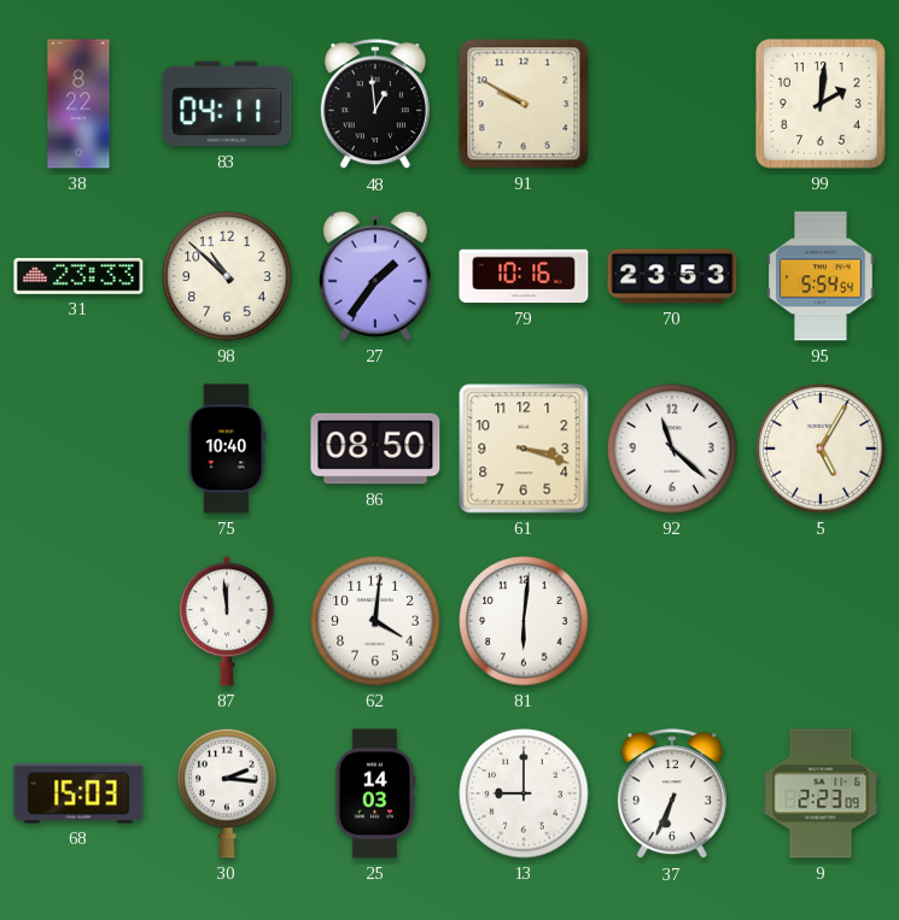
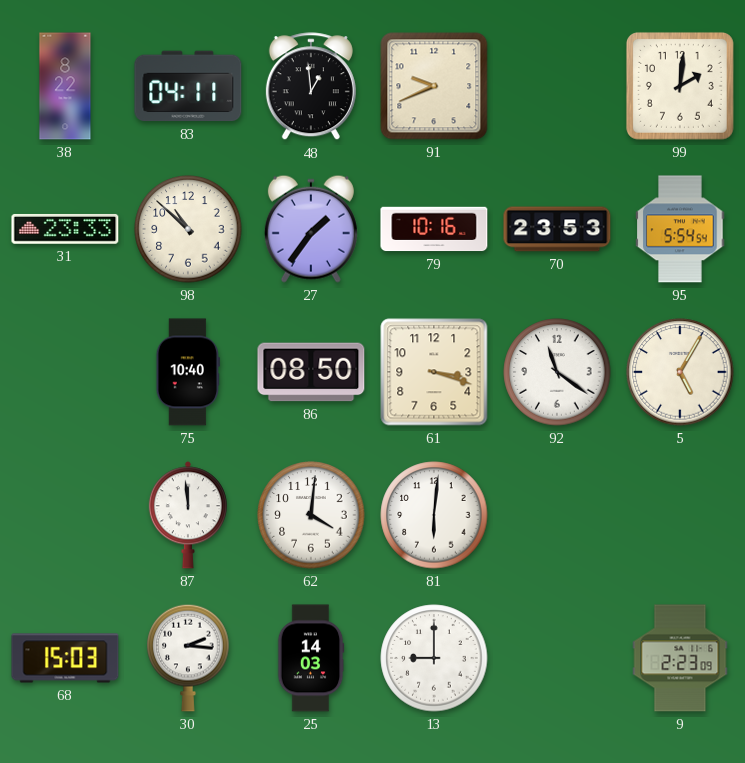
91: 9:50 -> 9:41 (434, 86)
92: 11:22 -> 11:21 (557, 372)
37: 6:34 -> none (672, 795)
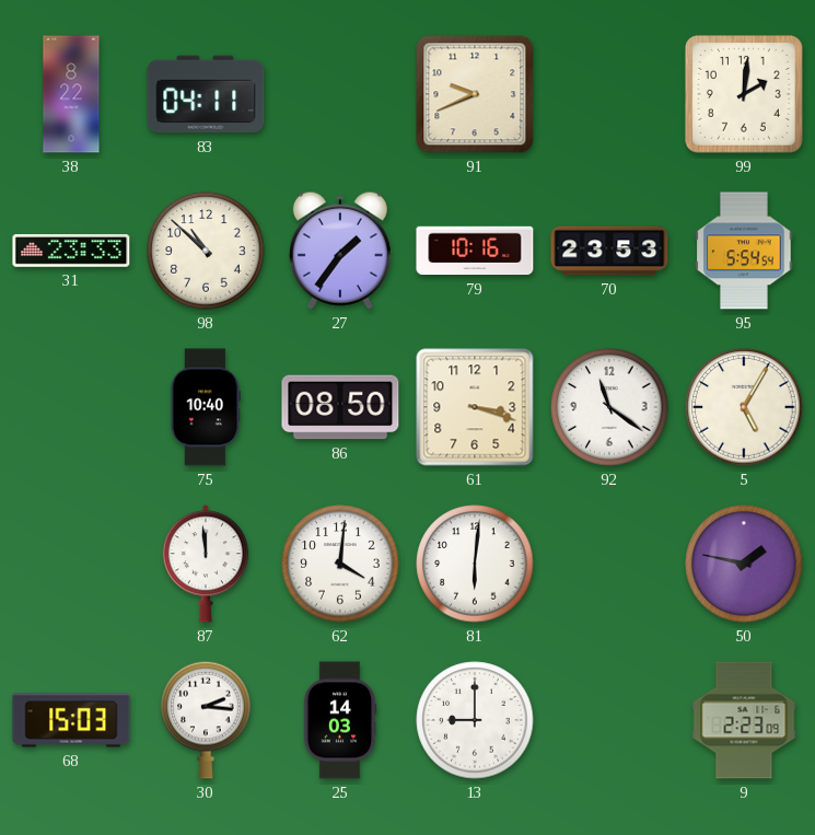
48: 12:59 -> none (311, 87)
50: none -> 1:47 (744, 564)
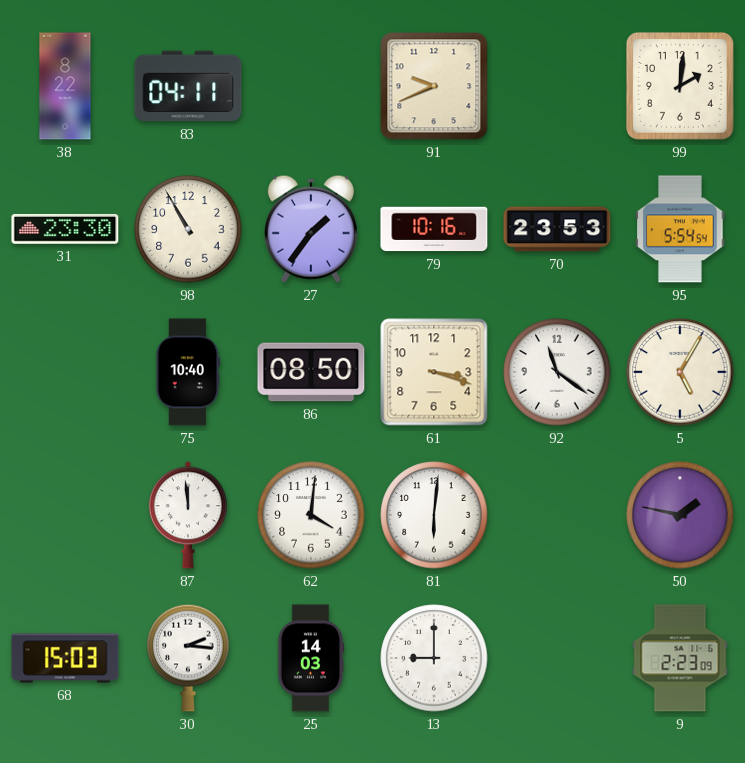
31: 23:33 -> 23:30 (65, 229)
98: 10:52 -> 10:55 (188, 229)
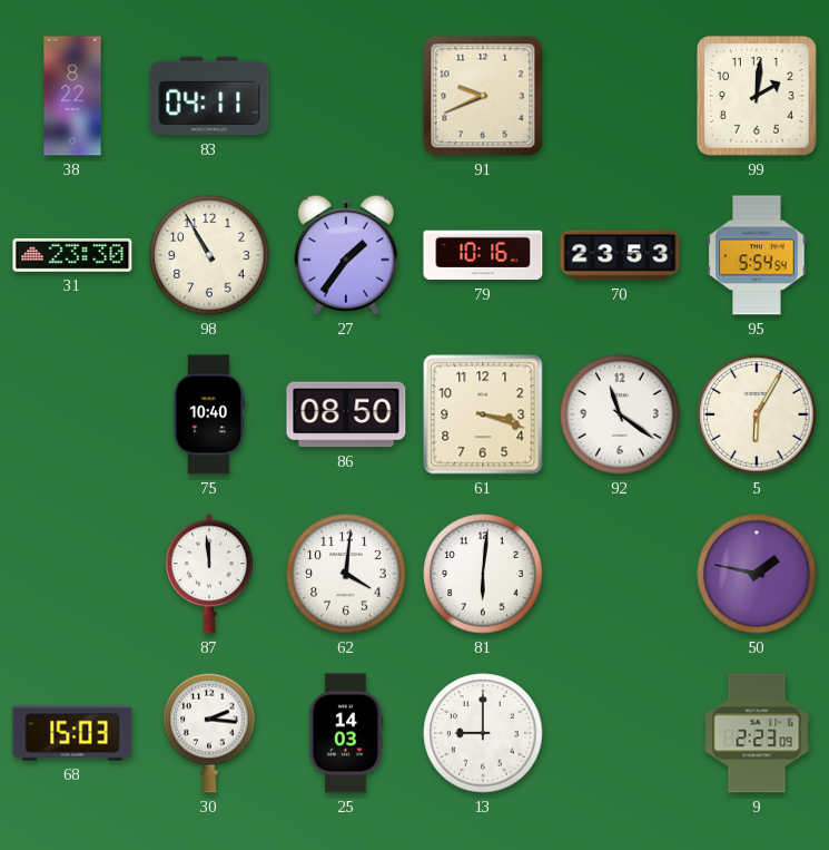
5: 5:05 -> 6:05 (757, 414)
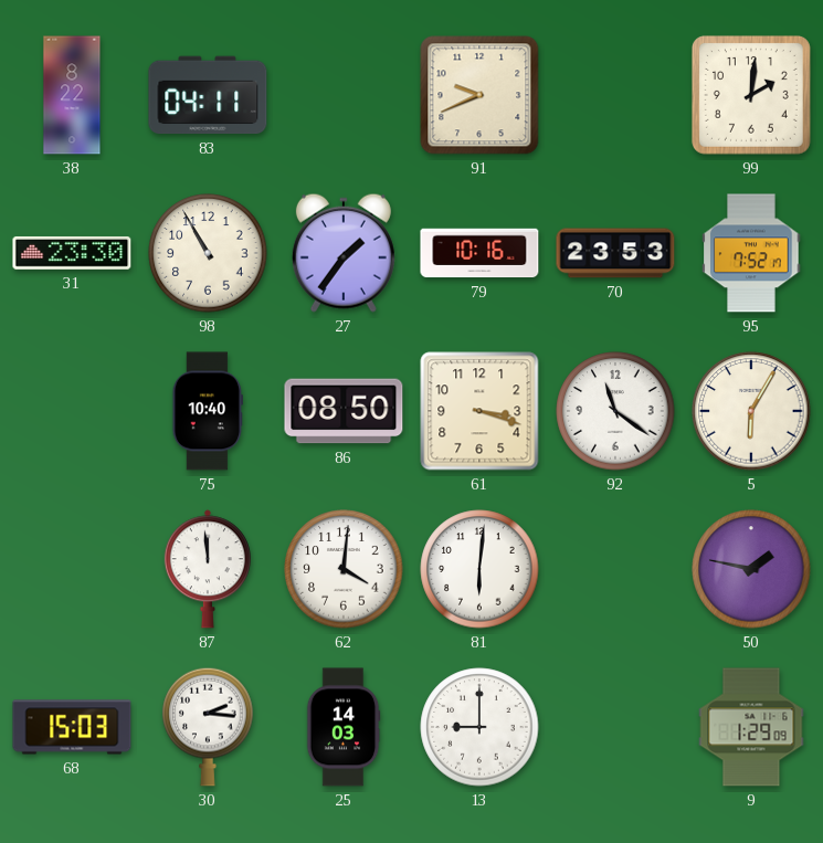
95: 5:54 -> 7:52 (751, 253)
9: 2:23 -> 1:29 (751, 727)
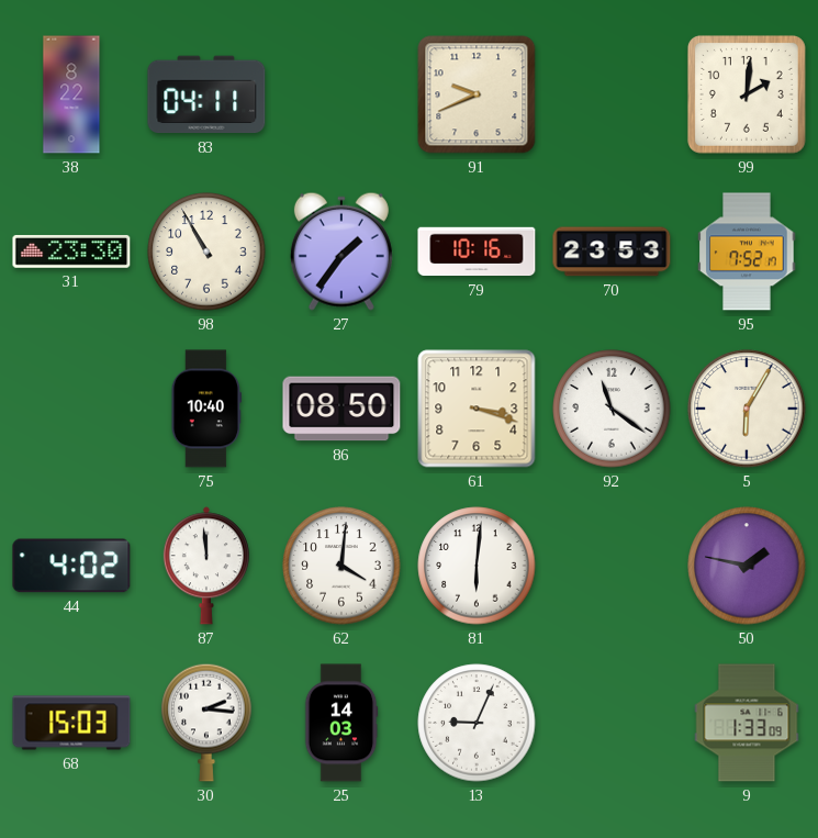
44: none -> 4:02 (71, 566)
13: 9:00 -> 9:04 (477, 723)
9: 1:29 -> 1:33 (747, 723)
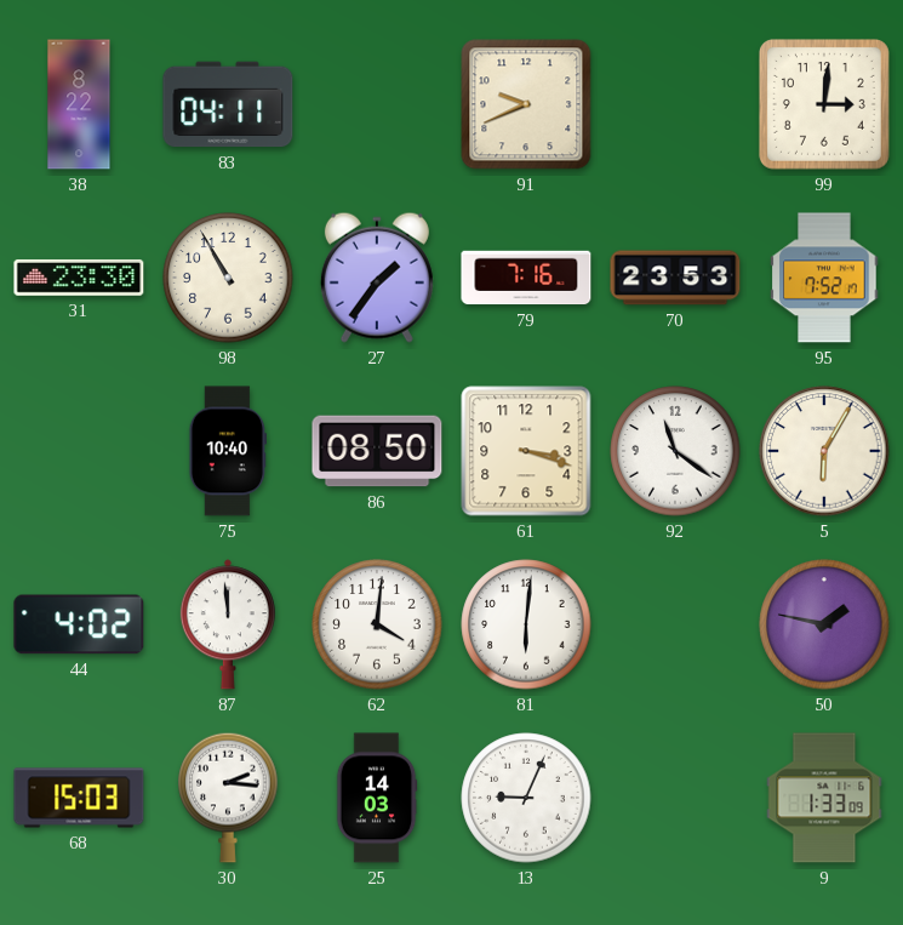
99: 2:01 -> 3:01 (824, 104)
79: 10:16 -> 7:16 (526, 278)
